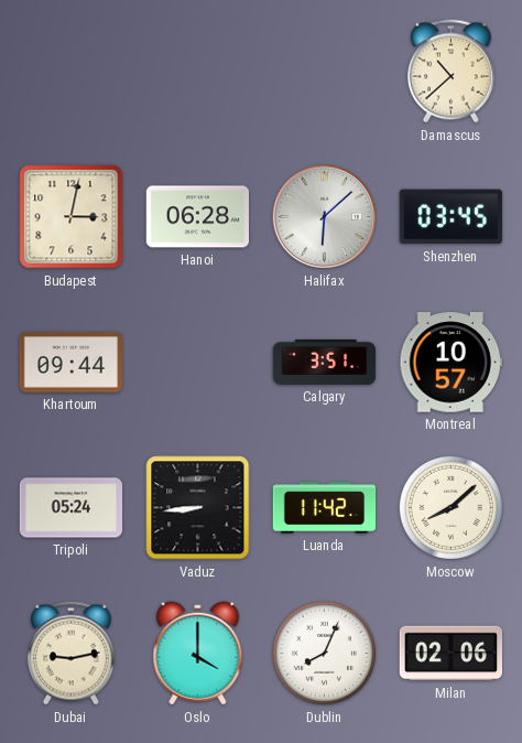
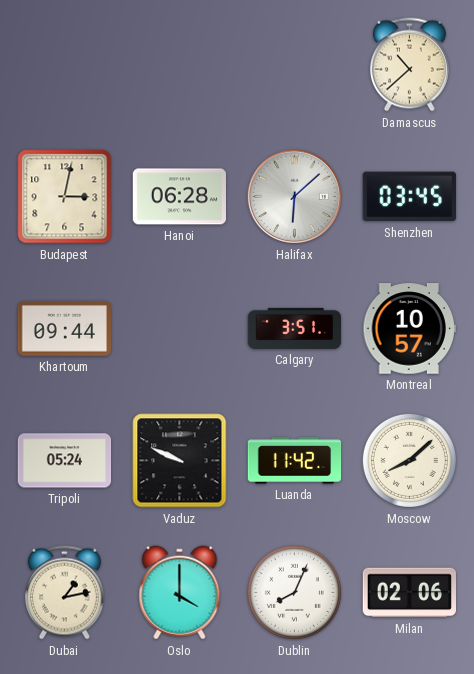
Vaduz: 8:44 -> 9:49 (180, 461)
Dubai: 9:13 -> 1:13 (64, 593)
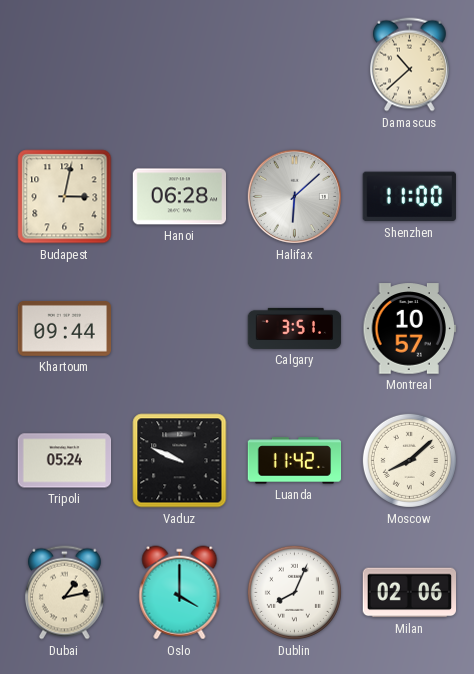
Shenzhen: 03:45 -> 11:00 (409, 197)
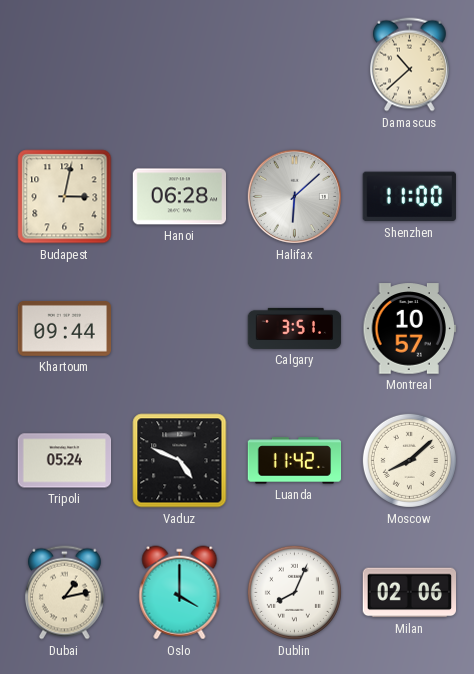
Vaduz: 9:49 -> 4:49 (180, 461)
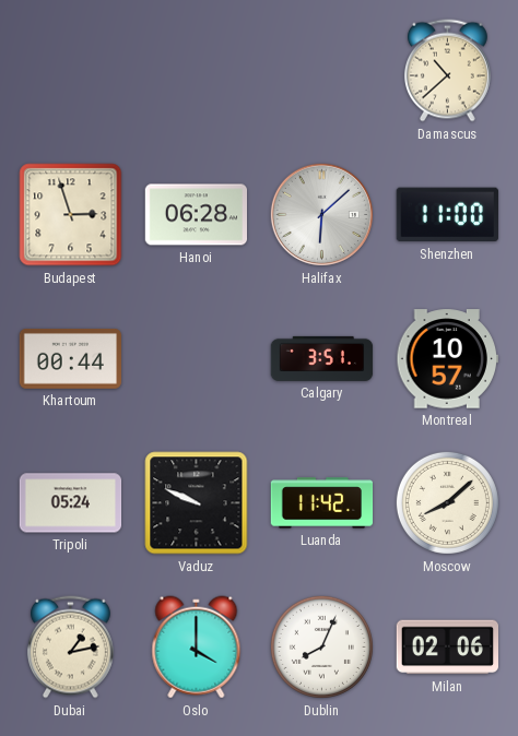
Budapest: 3:02 -> 2:57 (71, 215)
Khartoum: 09:44 -> 00:44 (71, 359)
Vaduz: 4:49 -> 9:49 (197, 503)
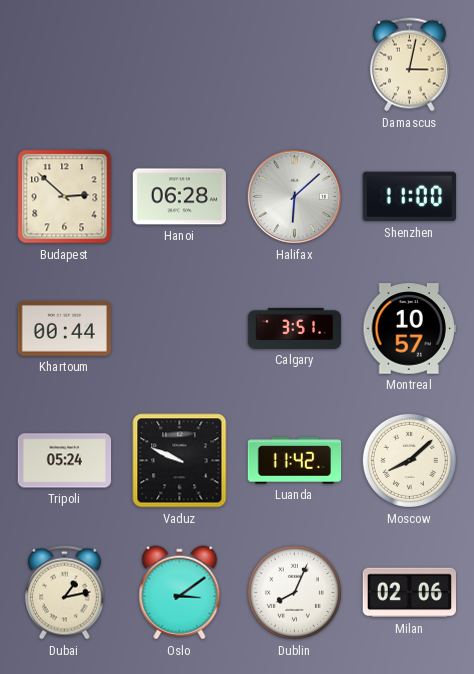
Damascus: 10:38 -> 3:02 (409, 65)
Budapest: 2:57 -> 2:52 (65, 197)
Oslo: 4:00 -> 3:09 (180, 593)
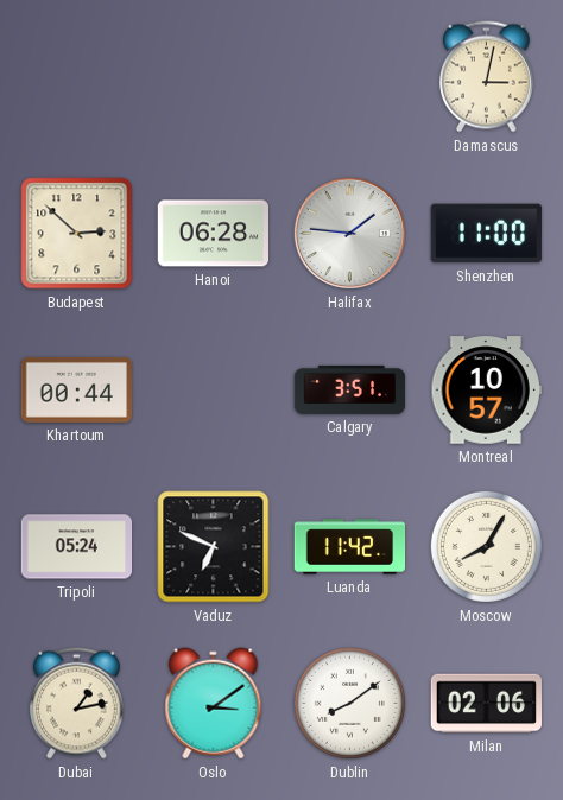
Halifax: 6:08 -> 1:46 (349, 233)
Vaduz: 9:49 -> 6:49 (214, 547)
Moscow: 8:08 -> 8:05 (486, 546)
Dublin: 8:04 -> 8:09 (349, 703)
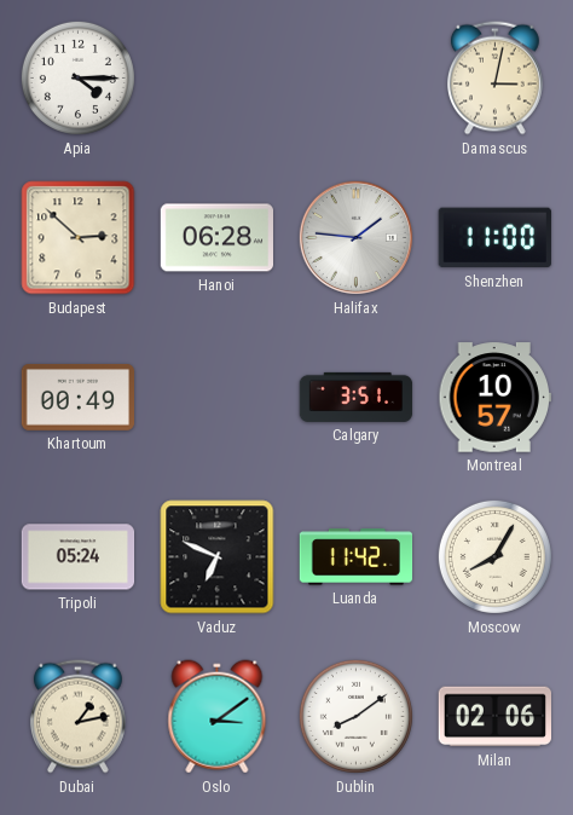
Apia: none -> 4:15 (77, 77)
Khartoum: 00:44 -> 00:49 (79, 398)
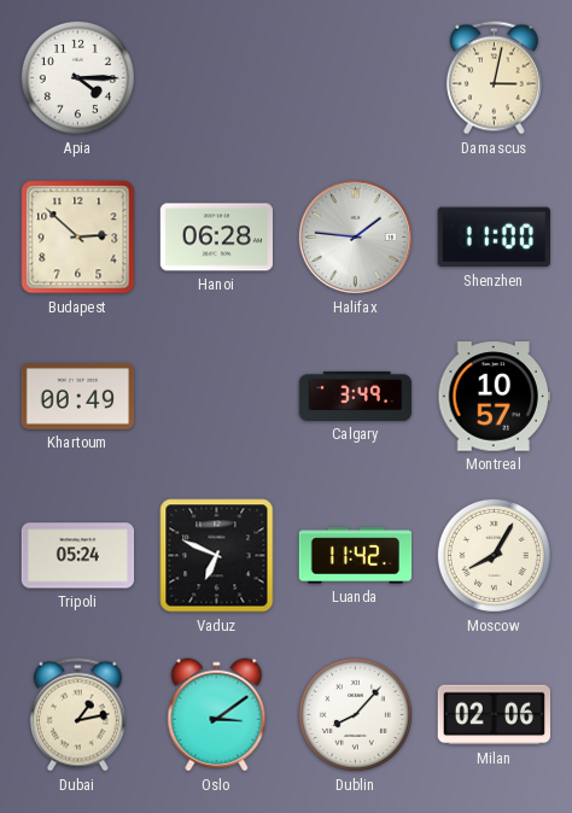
Calgary: 3:51 -> 3:49 (356, 396)
Dublin: 8:09 -> 8:07 (355, 714)
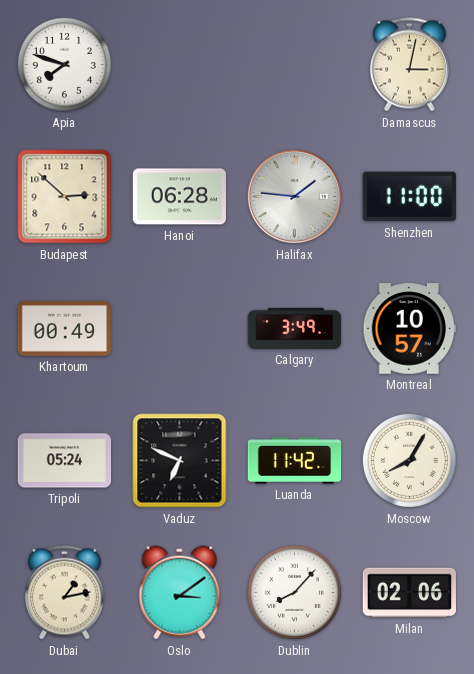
Apia: 4:15 -> 7:48 (64, 64)
